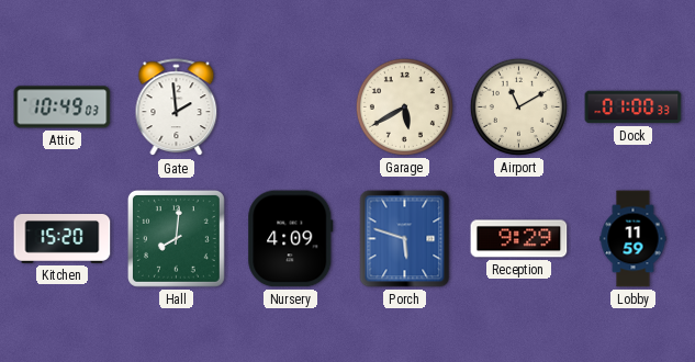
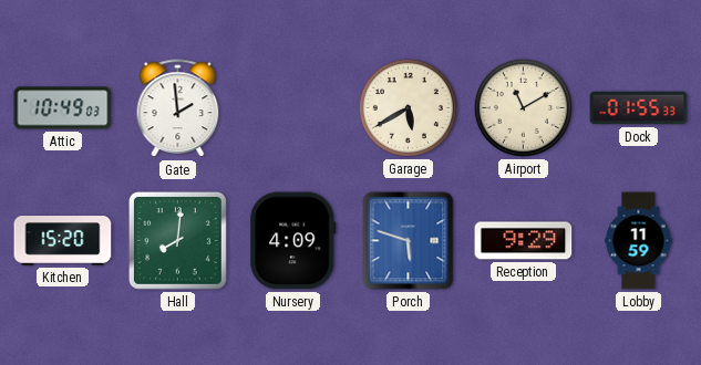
Dock: 01:00 -> 01:55 (639, 108)
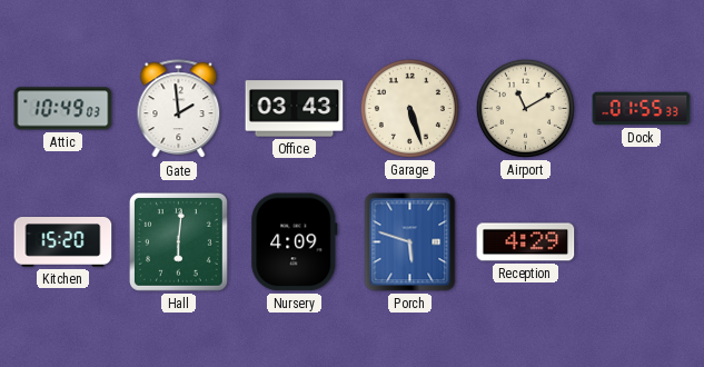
Office: none -> 03:43 (295, 109)
Garage: 5:40 -> 5:27 (409, 108)
Hall: 8:01 -> 6:01 (178, 241)
Reception: 9:29 -> 4:29 (526, 242)
Lobby: 11:59 -> none (639, 241)
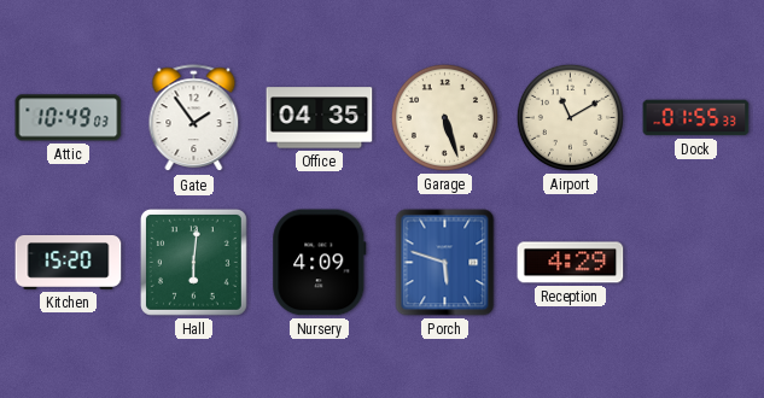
Gate: 1:59 -> 1:54 (194, 118)
Office: 03:43 -> 04:35 (320, 118)
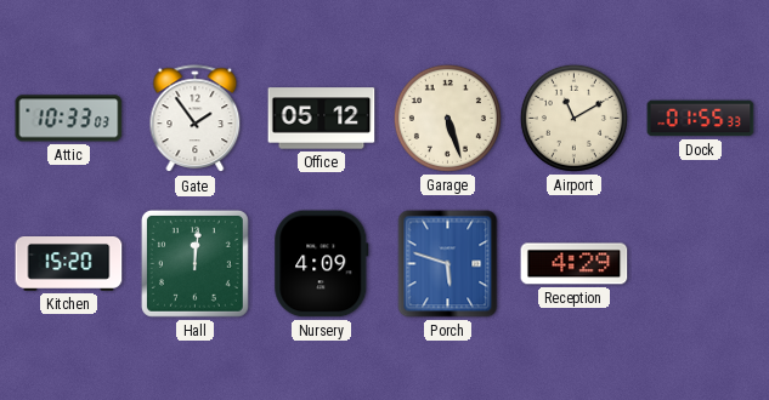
Attic: 10:49 -> 10:33 (69, 119)
Office: 04:35 -> 05:12 (322, 119)
Hall: 6:01 -> 12:01 (194, 263)
